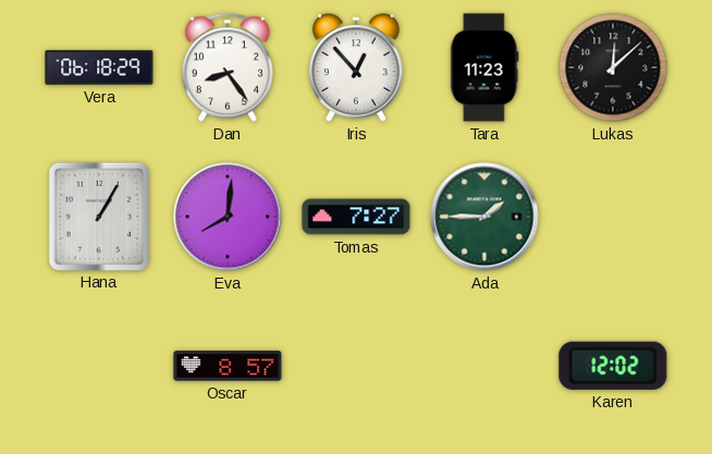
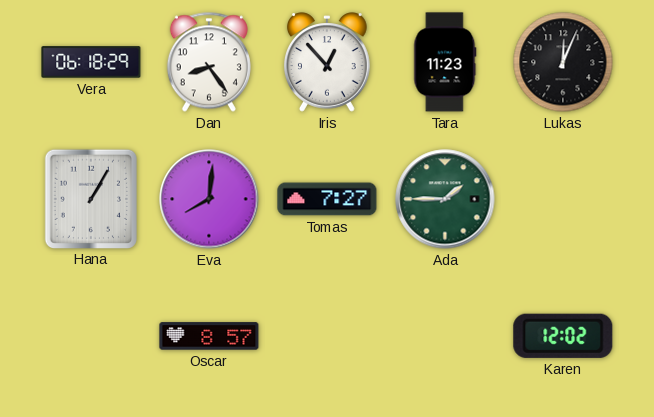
Lukas: 12:08 -> 12:04 (563, 62)
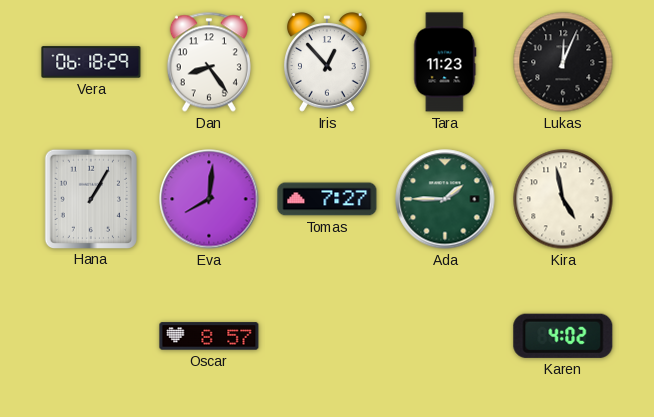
Kira: none -> 4:58 (563, 199)
Karen: 12:02 -> 4:02 (563, 336)
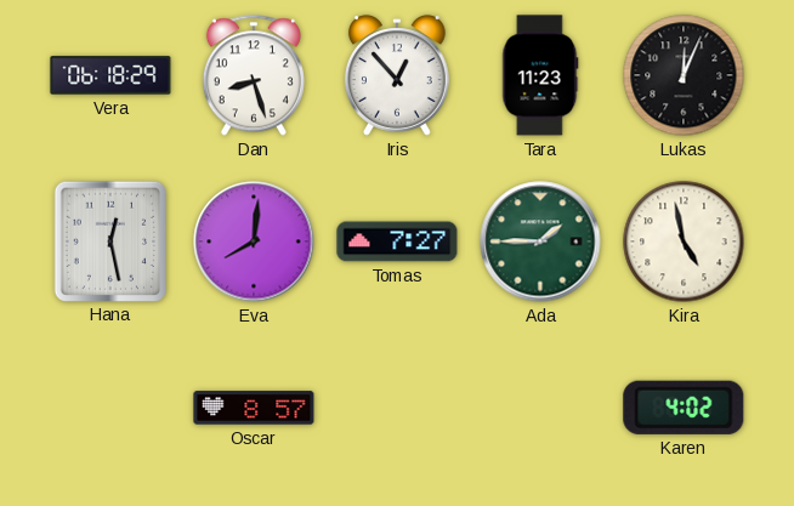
Dan: 8:24 -> 8:27 (254, 75)
Hana: 1:05 -> 12:28 (110, 240)
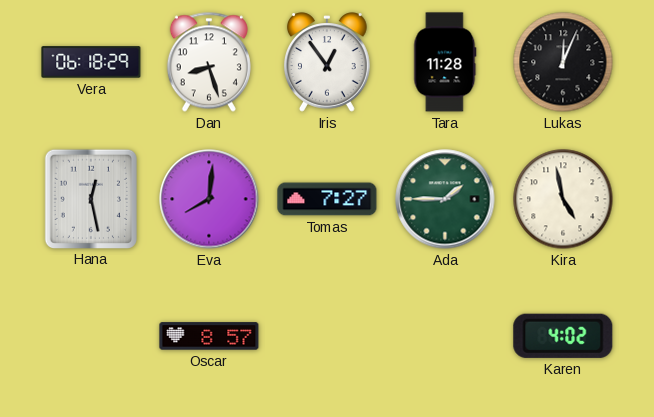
Iris: 12:53 -> 12:54 (327, 62)
Tara: 11:23 -> 11:28 (445, 62)
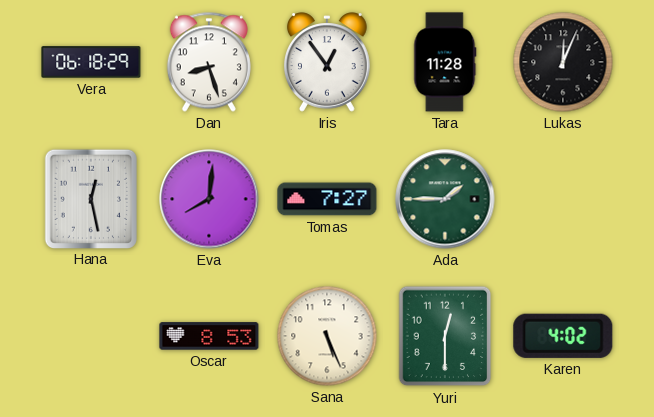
Kira: 4:58 -> none (563, 199)
Oscar: 8:57 -> 8:53 (209, 336)
Sana: none -> 5:26 (327, 336)
Yuri: none -> 12:30 (445, 336)
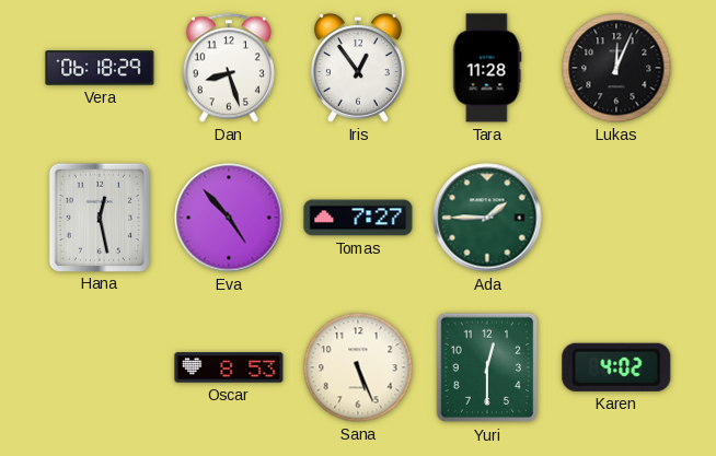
Eva: 8:01 -> 4:53 (229, 218)
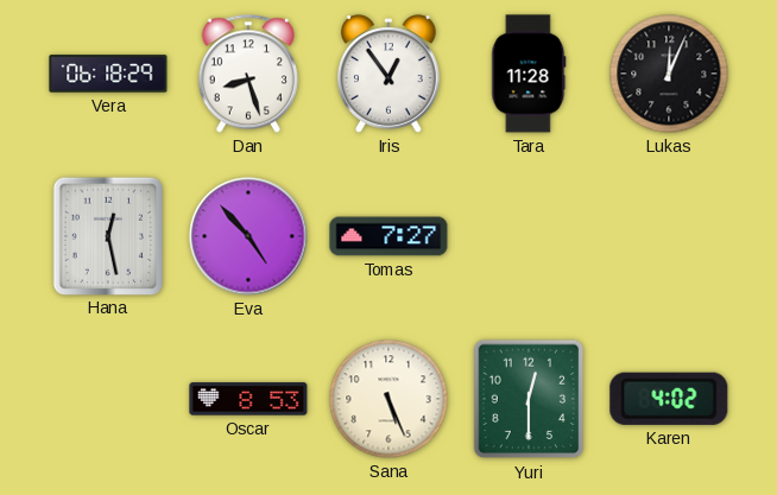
Ada: 1:45 -> none (487, 218)
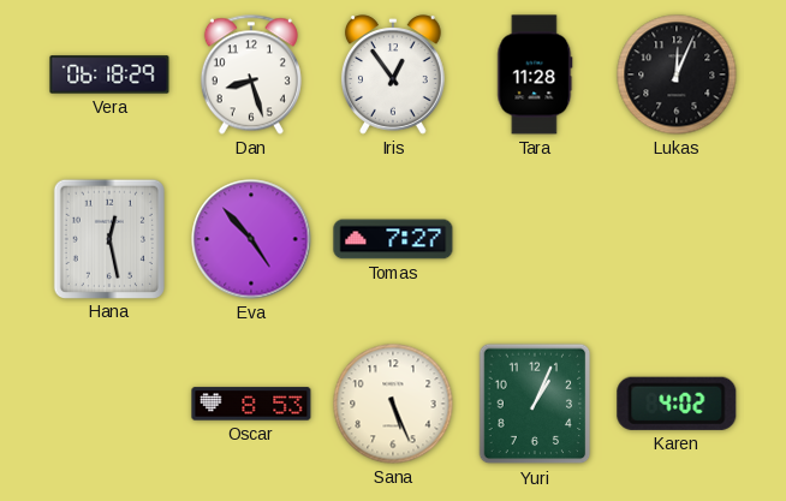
Yuri: 12:30 -> 1:04 (535, 404)
